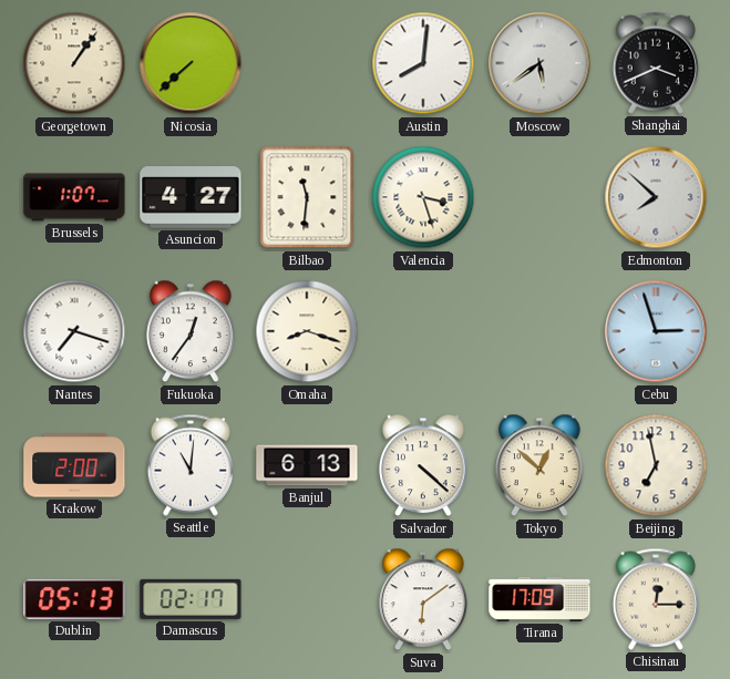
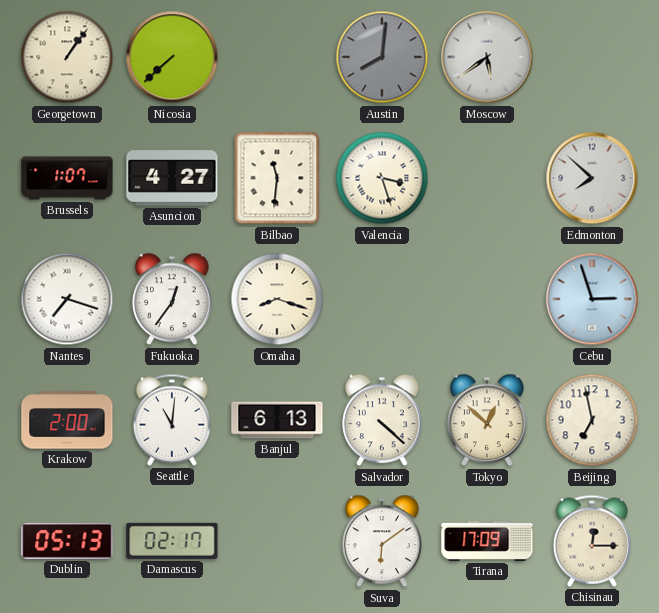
Austin dial: white -> grey (382, 57)
Shanghai: 3:41 -> none (655, 63)
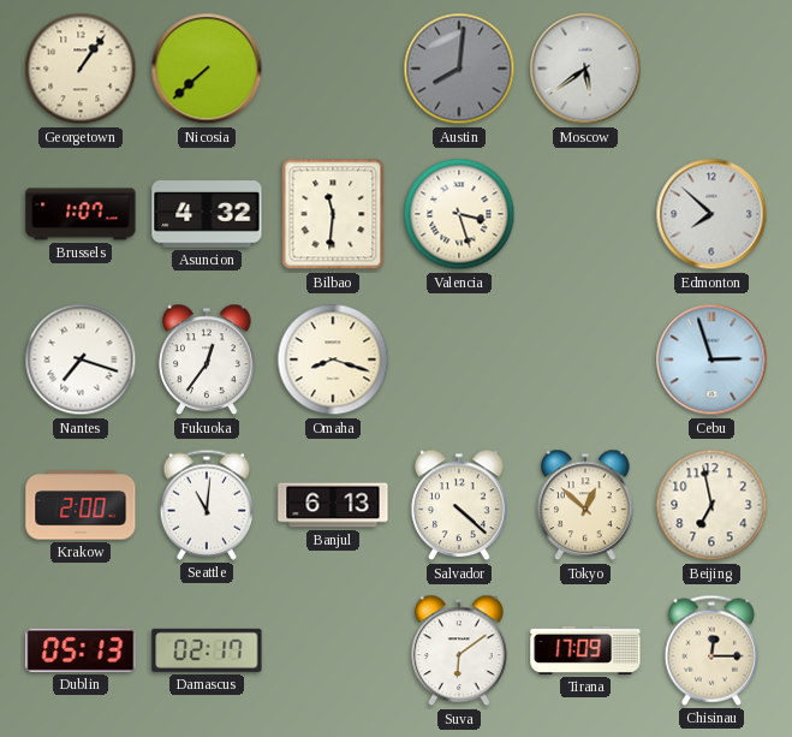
Asuncion: 4:27 -> 4:32 (207, 214)
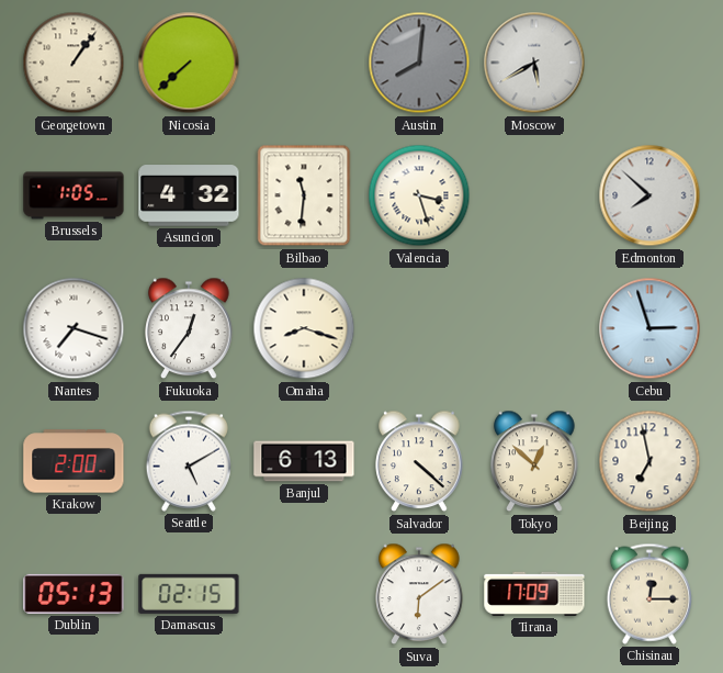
Moscow: 5:39 -> 5:40 (534, 63)
Brussels: 1:07 -> 1:05 (74, 195)
Seattle: 11:01 -> 5:10 (188, 461)
Damascus: 02:17 -> 02:15 (189, 594)
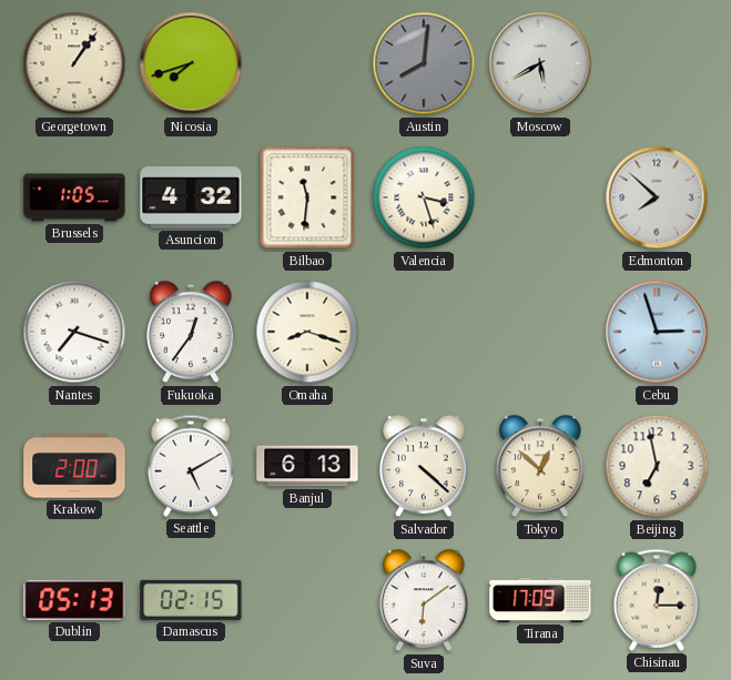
Nicosia: 7:38 -> 7:42 (191, 63)
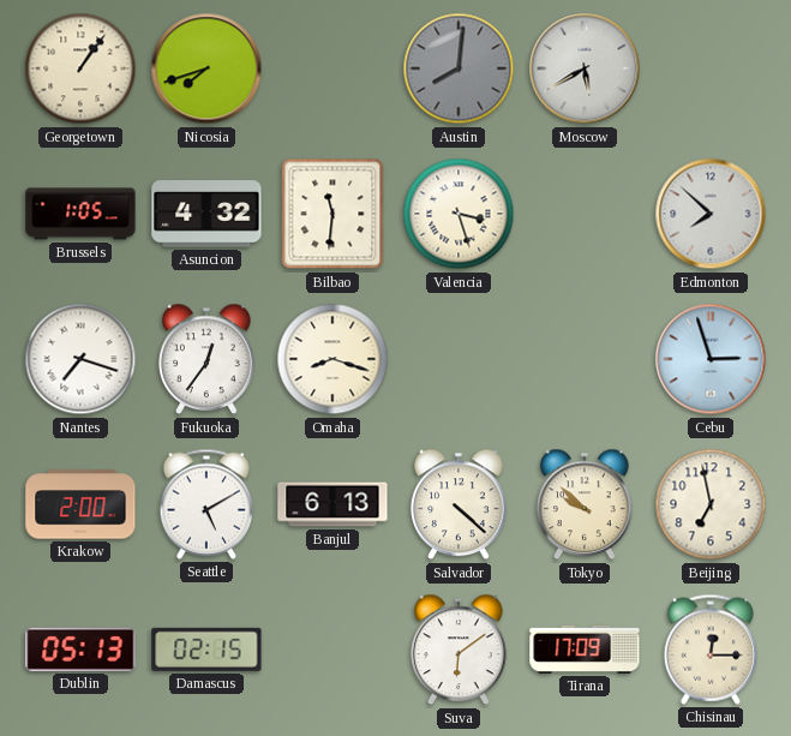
Tokyo: 12:52 -> 9:52 (585, 504)
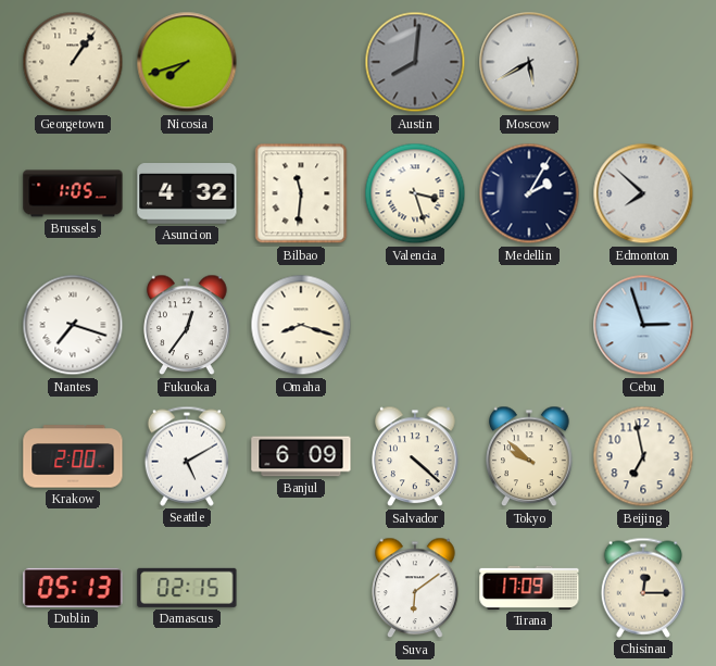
Medellin: none -> 2:05 (529, 193)
Banjul: 6:13 -> 6:09 (301, 456)
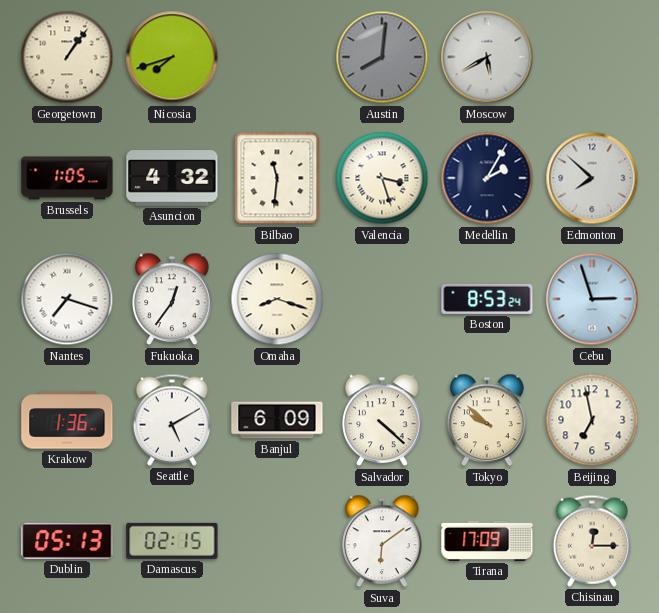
Boston: none -> 8:53 (487, 299)
Krakow: 2:00 -> 1:36 (67, 420)
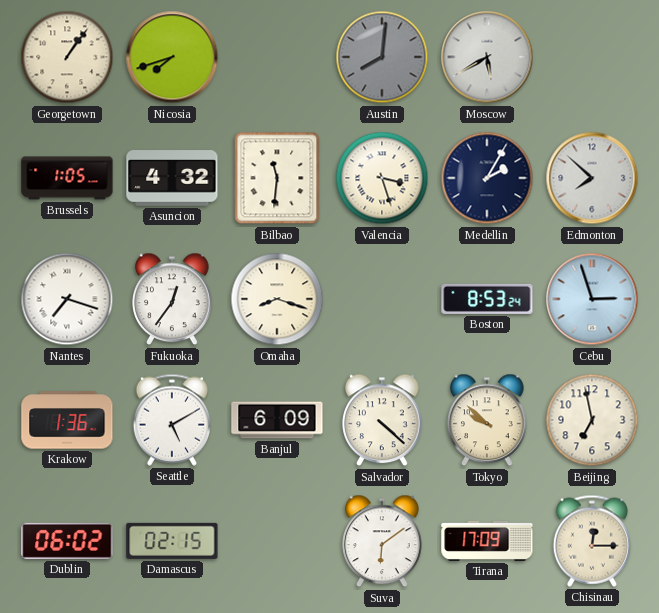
Dublin: 05:13 -> 06:02 (67, 541)
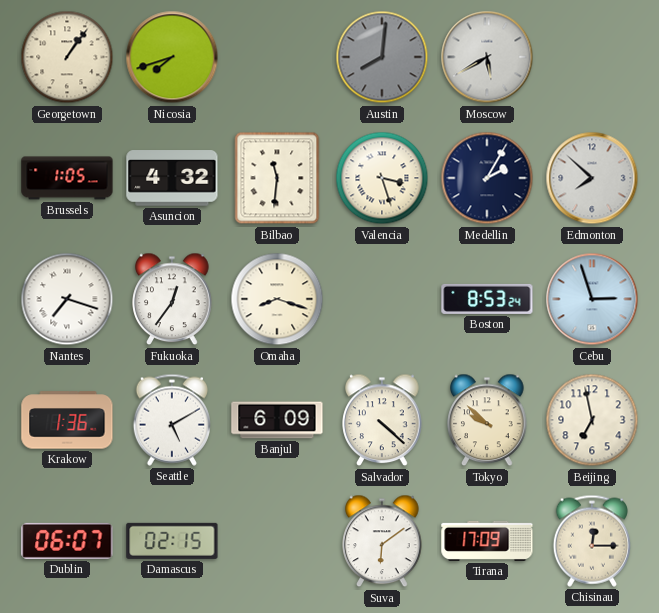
Dublin: 06:02 -> 06:07 (67, 541)
